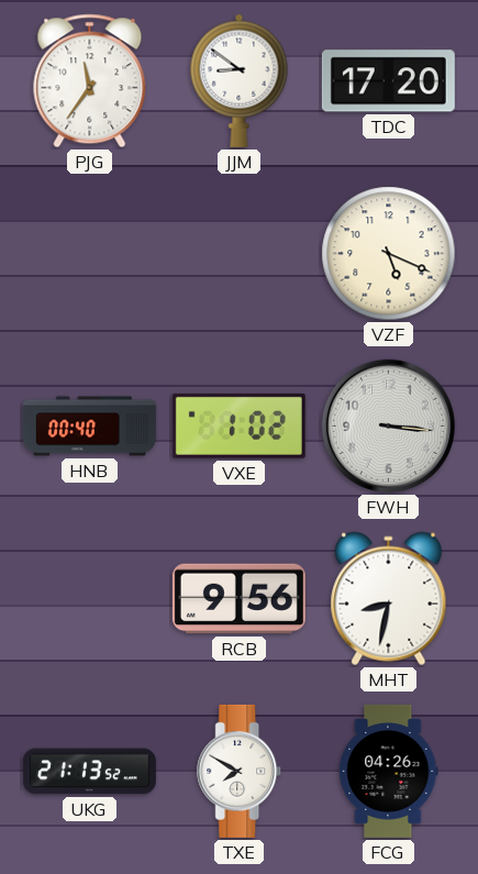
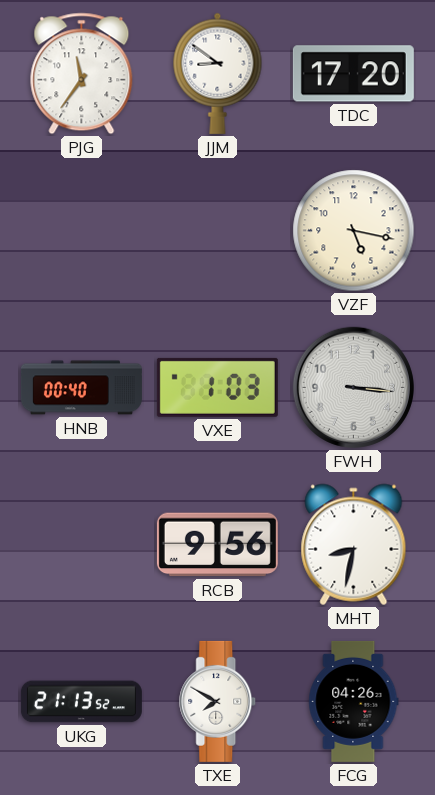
VZF: 5:19 -> 5:17 (354, 231)
VXE: 1:02 -> 1:03 (217, 387)
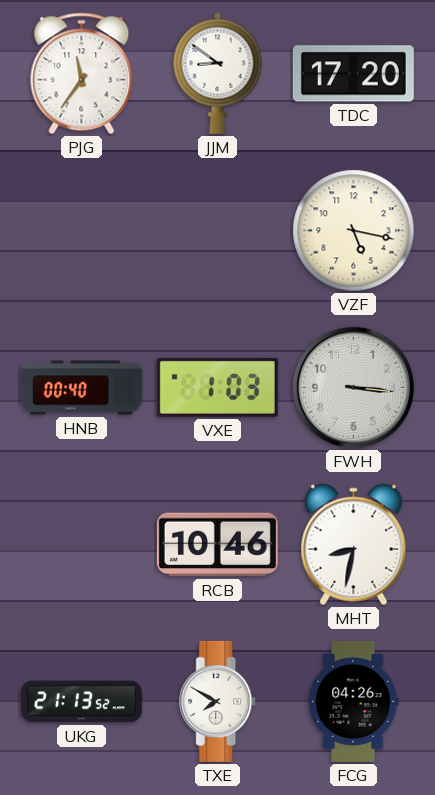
RCB: 9:56 -> 10:46 (217, 545)
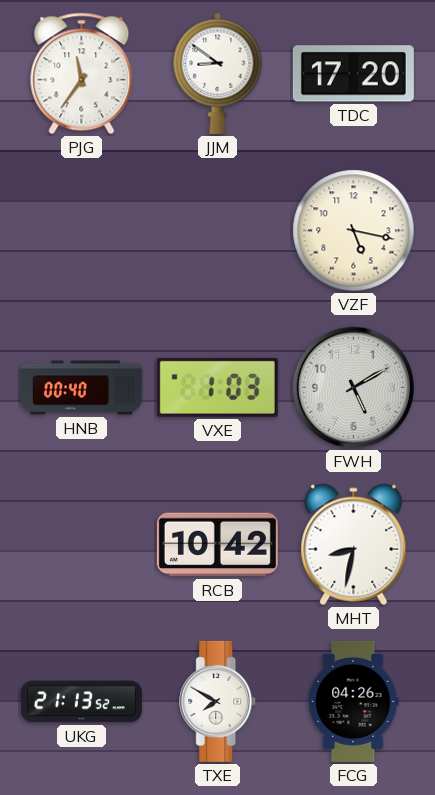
FWH: 3:16 -> 5:10 (353, 387)
RCB: 10:46 -> 10:42 (217, 545)
